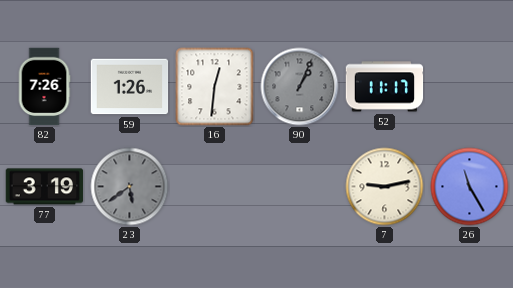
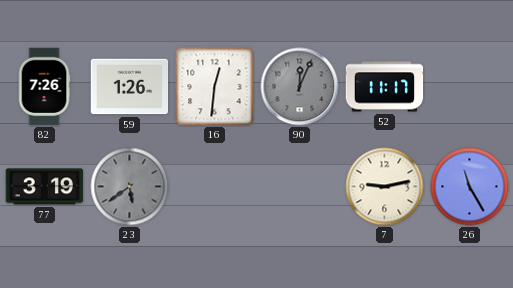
90: 1:04 -> 12:04 (300, 87)
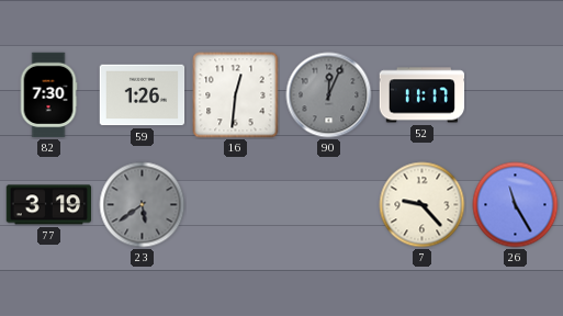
82: 7:26 -> 7:30 (48, 95)
7: 9:13 -> 9:23 (423, 205)
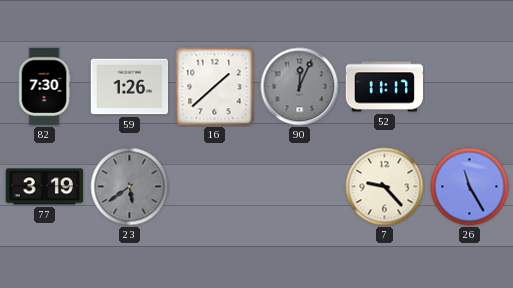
16: 12:31 -> 1:38 (215, 87)
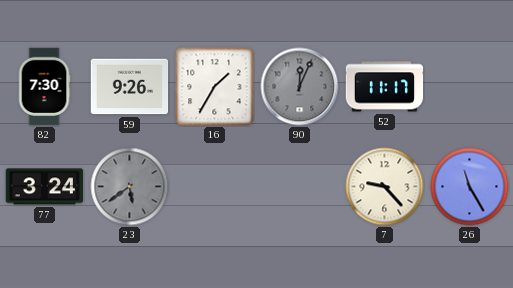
59: 1:26 -> 9:26 (130, 87)
16: 1:38 -> 1:35 (215, 87)
77: 3:19 -> 3:24 (45, 187)
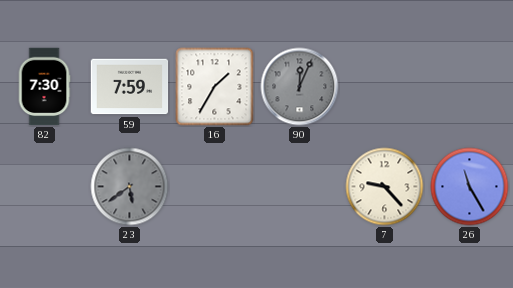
59: 9:26 -> 7:59 (130, 87)
52: 11:17 -> none (385, 87)
77: 3:24 -> none (45, 187)
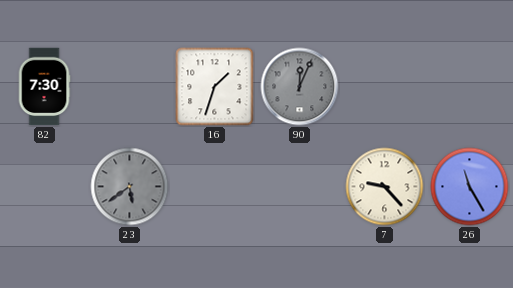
59: 7:59 -> none (130, 87)
16: 1:35 -> 1:33 (215, 87)
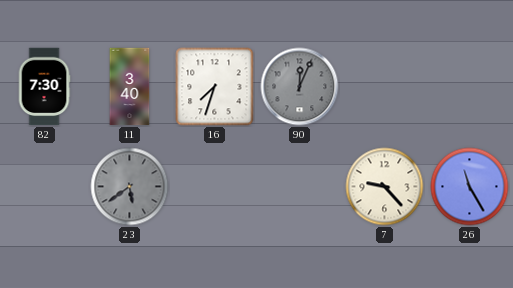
11: none -> 3:40 (130, 87)
16: 1:33 -> 7:33 (215, 87)
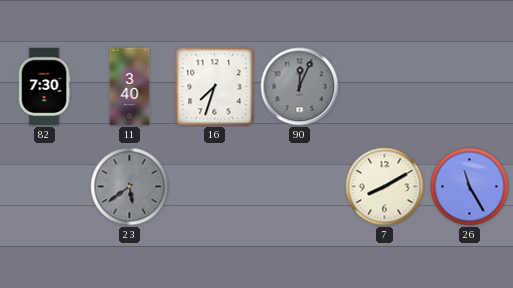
7: 9:23 -> 8:10 (385, 187)
